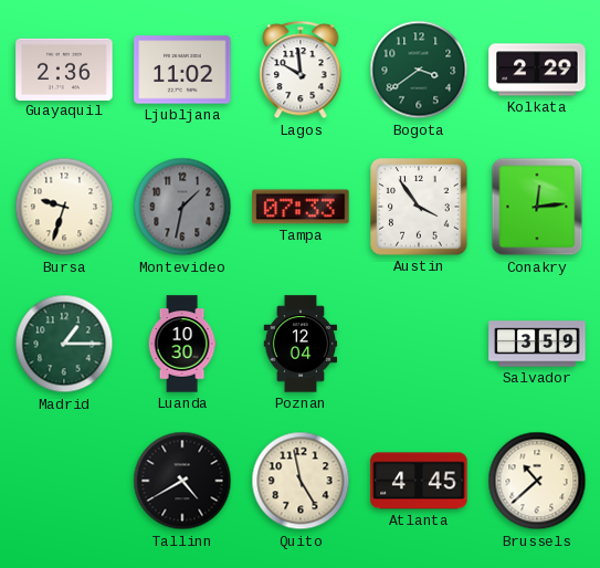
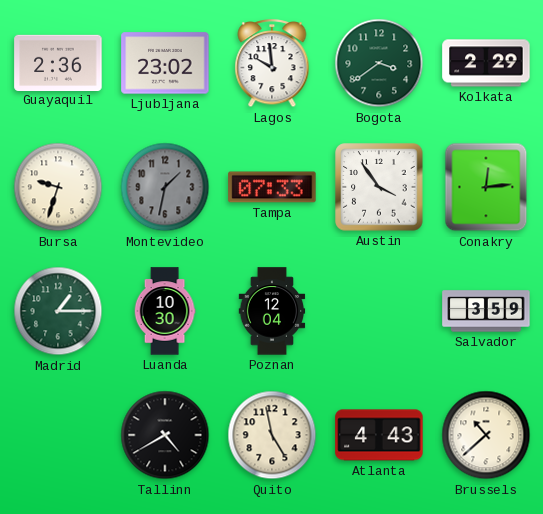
Ljubljana: 11:02 -> 23:02 (165, 63)
Atlanta: 4:45 -> 4:43 (379, 435)
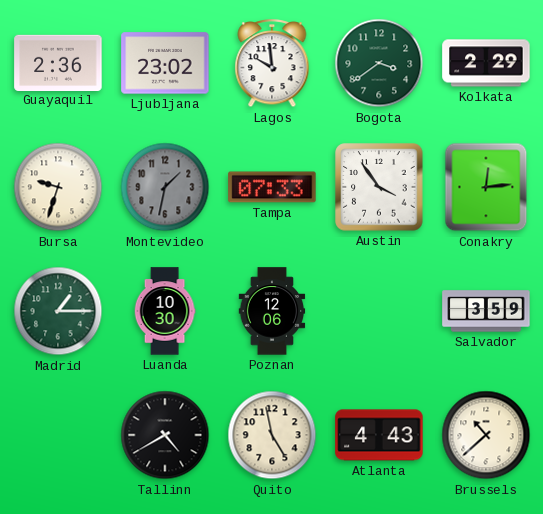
Poznan: 12:04 -> 12:06 (272, 311)
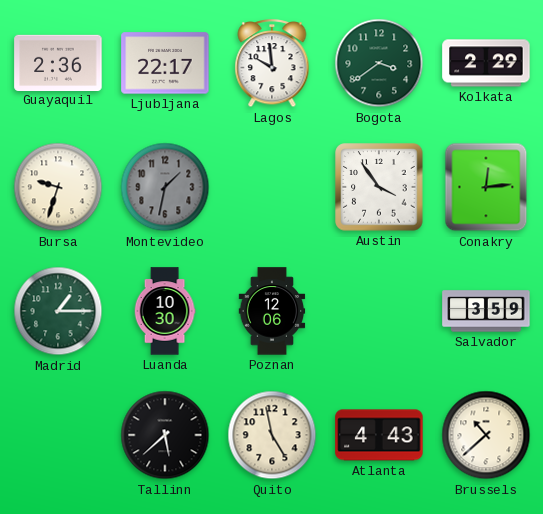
Ljubljana: 23:02 -> 22:17 (165, 63)
Tampa: 07:33 -> none (272, 187)
Tallinn: 4:40 -> 5:38 (165, 435)
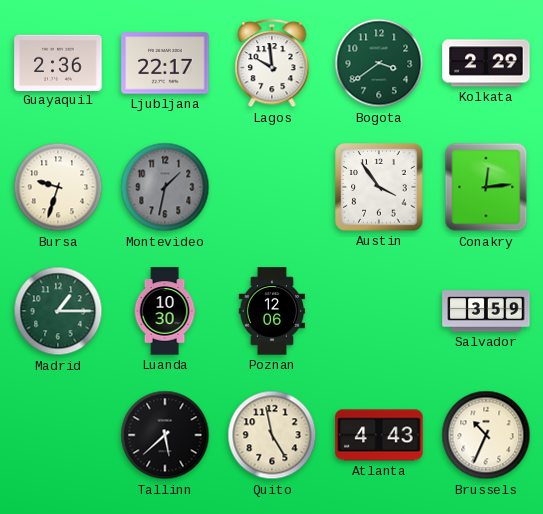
Brussels: 10:38 -> 10:34 (486, 435)
